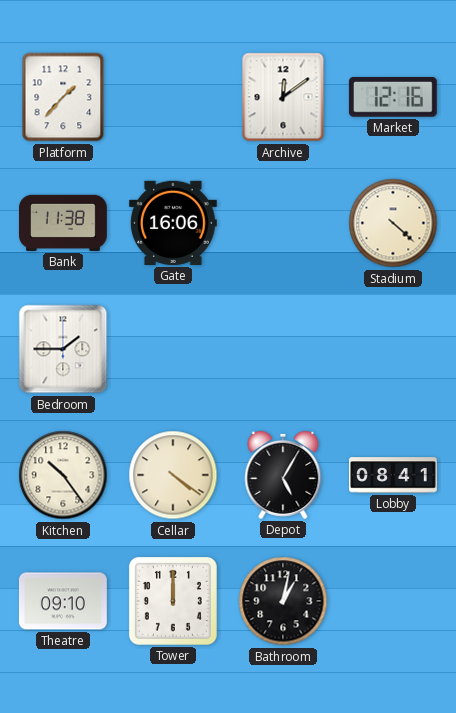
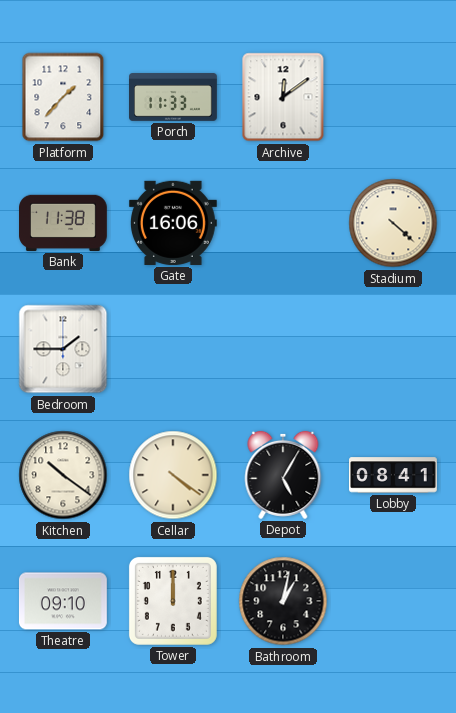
Porch: none -> 11:33 (174, 97)
Market: 12:16 -> none (393, 98)
Kitchen: 10:24 -> 10:21 (63, 475)
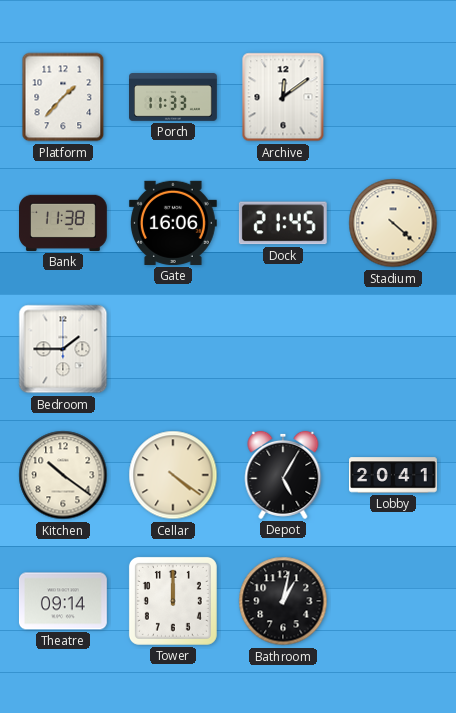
Dock: none -> 21:45 (283, 223)
Lobby: 08:41 -> 20:41 (394, 475)
Theatre: 09:10 -> 09:14 (63, 601)
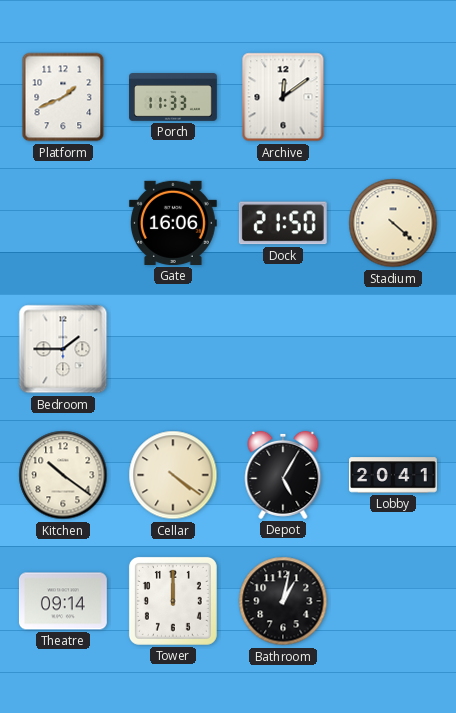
Platform: 1:37 -> 1:41 (63, 97)
Bank: 11:38 -> none (64, 223)
Dock: 21:45 -> 21:50 (283, 223)
